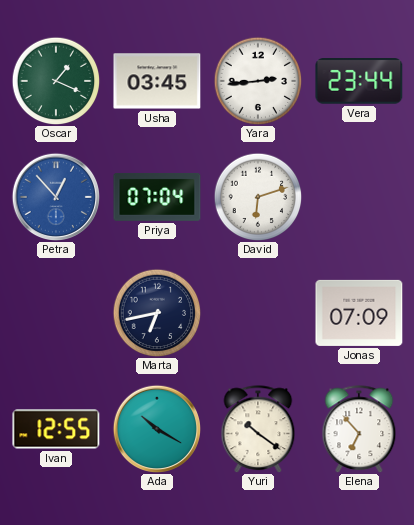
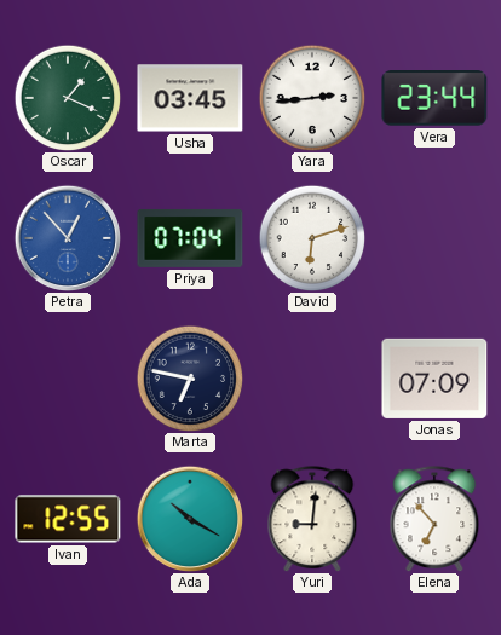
Marta: 6:43 -> 6:47 (190, 379)
Yuri: 10:21 -> 9:01 (312, 519)
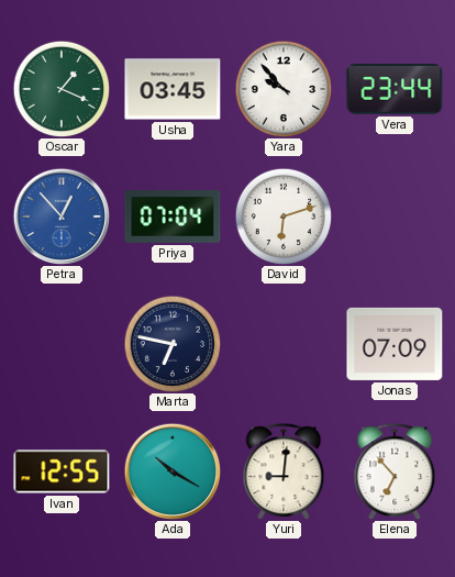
Yara: 2:44 -> 9:53 (284, 89)
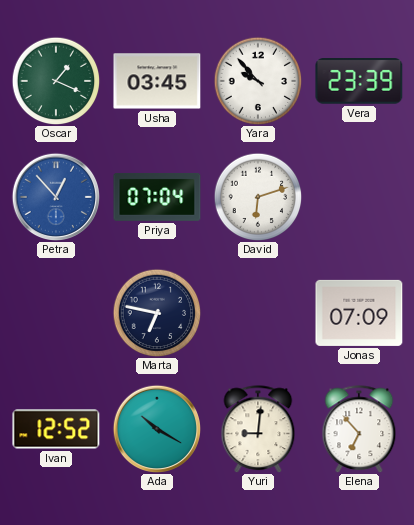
Vera: 23:44 -> 23:39 (359, 82)
Ivan: 12:55 -> 12:52 (56, 429)
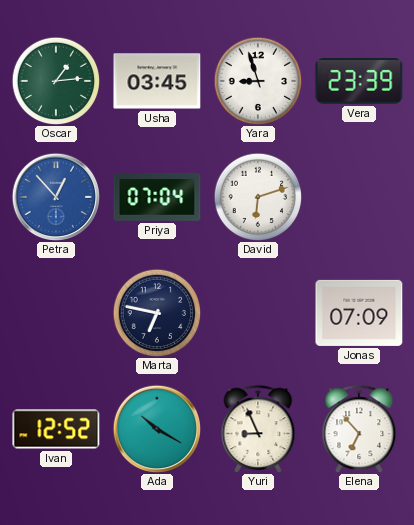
Oscar: 1:19 -> 1:14 (56, 81)
Yara: 9:53 -> 8:57 (258, 81)
Yuri: 9:01 -> 8:56 (258, 429)
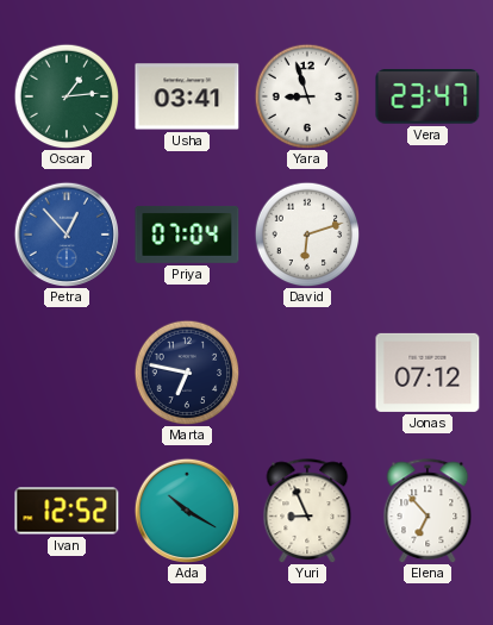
Usha: 03:45 -> 03:41 (187, 96)
Vera: 23:39 -> 23:47 (428, 98)
Jonas: 07:09 -> 07:12 (428, 373)
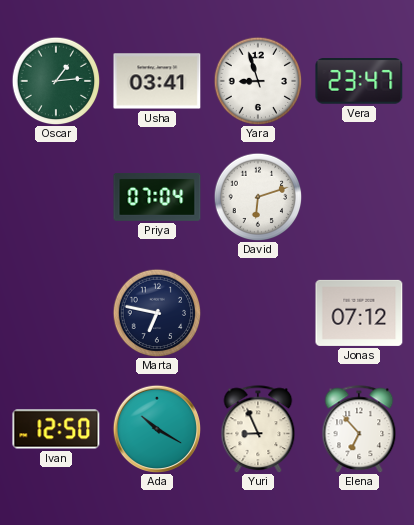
Petra: 12:53 -> none (65, 233)
Ivan: 12:52 -> 12:50 (56, 429)
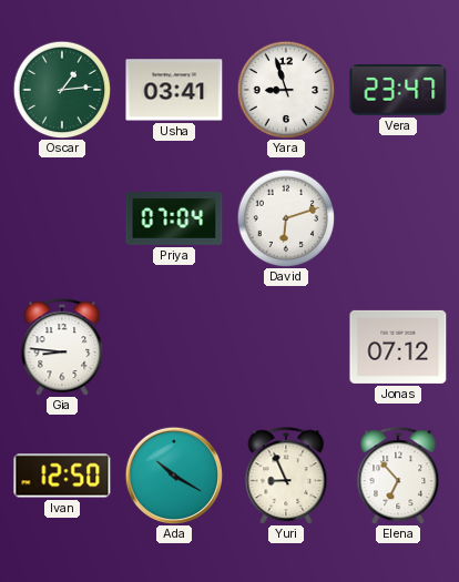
Gia: none -> 8:46 (62, 347)
Marta: 6:47 -> none (157, 313)
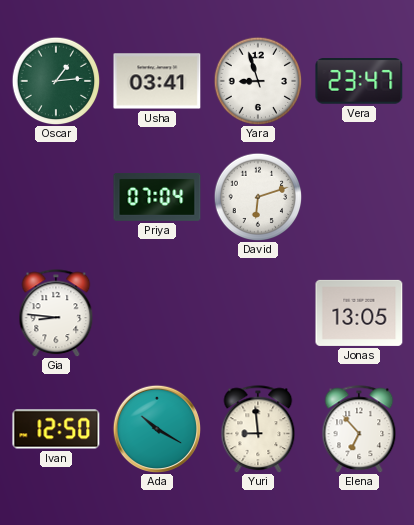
Jonas: 07:12 -> 13:05 (359, 313)
Yuri: 8:56 -> 8:59 (258, 429)
